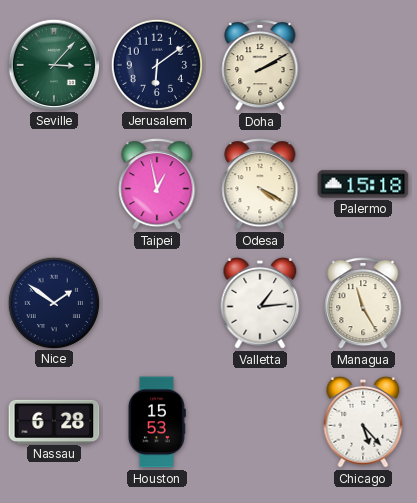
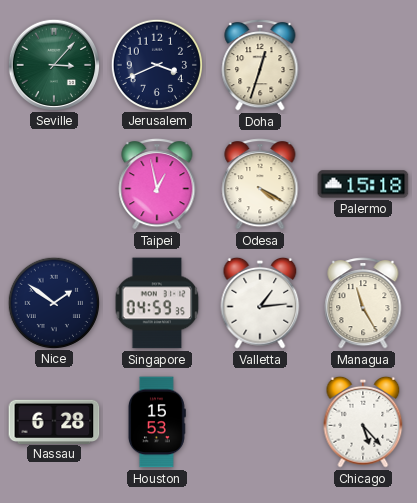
Jerusalem: 6:09 -> 3:41 (156, 64)
Doha: 2:10 -> 12:33 (260, 66)
Singapore: none -> 04:59 (157, 303)
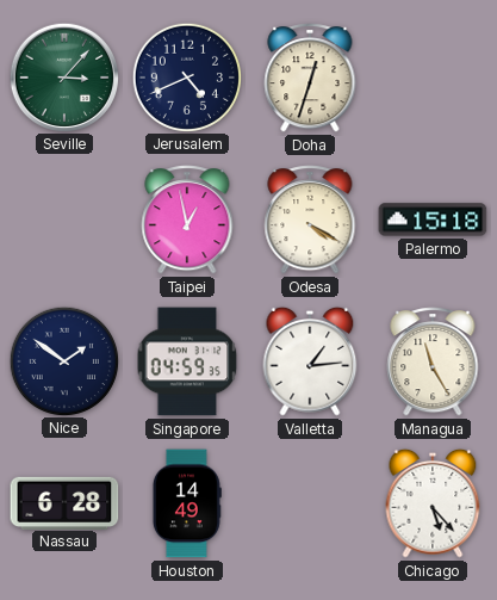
Jerusalem: 3:41 -> 4:41 (186, 76)
Houston: 15:53 -> 14:49 (186, 503)
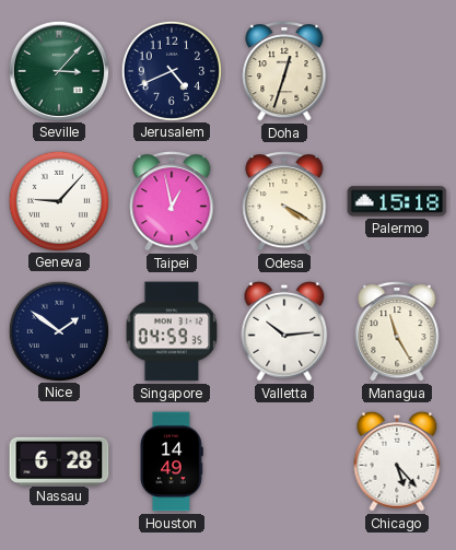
Geneva: none -> 9:07 (58, 200)
Valletta: 1:14 -> 10:14 (284, 331)
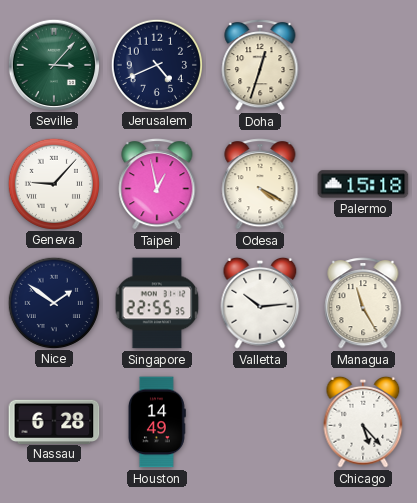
Singapore: 04:59 -> 22:55 (157, 303)
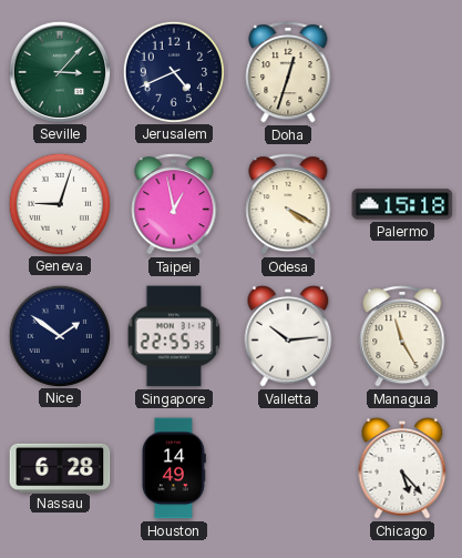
Geneva: 9:07 -> 9:03 (59, 203)
